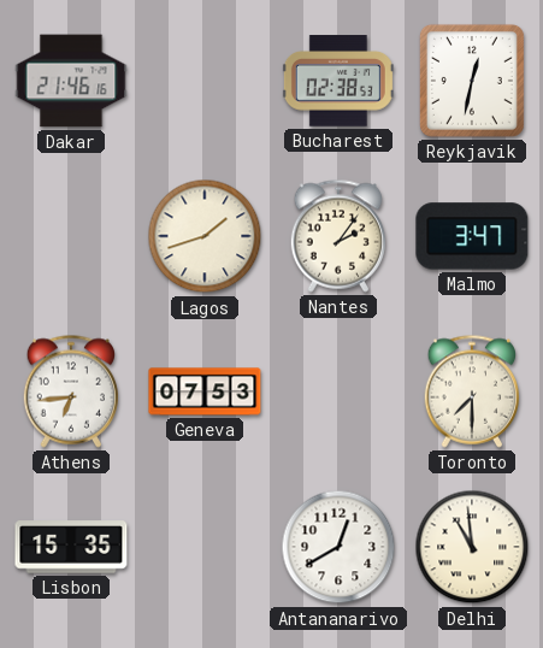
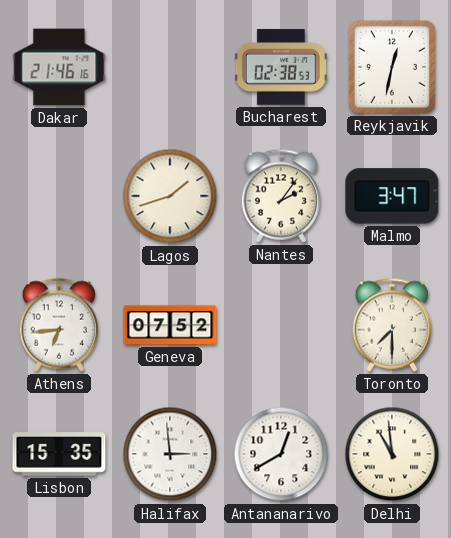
Geneva: 07:53 -> 07:52 (170, 325)
Halifax: none -> 2:59 (170, 454)
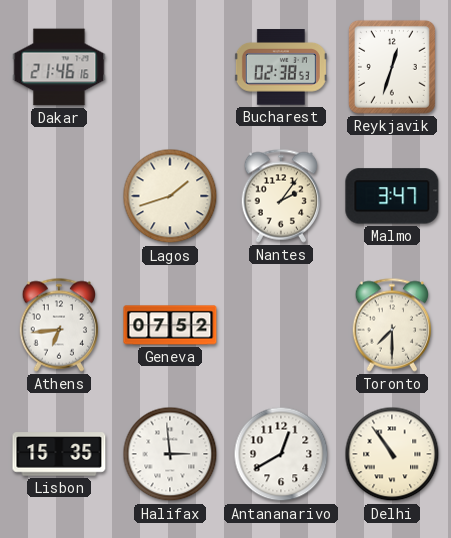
Reykjavik: 12:32 -> 12:33 (392, 67)
Delhi: 10:59 -> 10:54 (392, 454)
